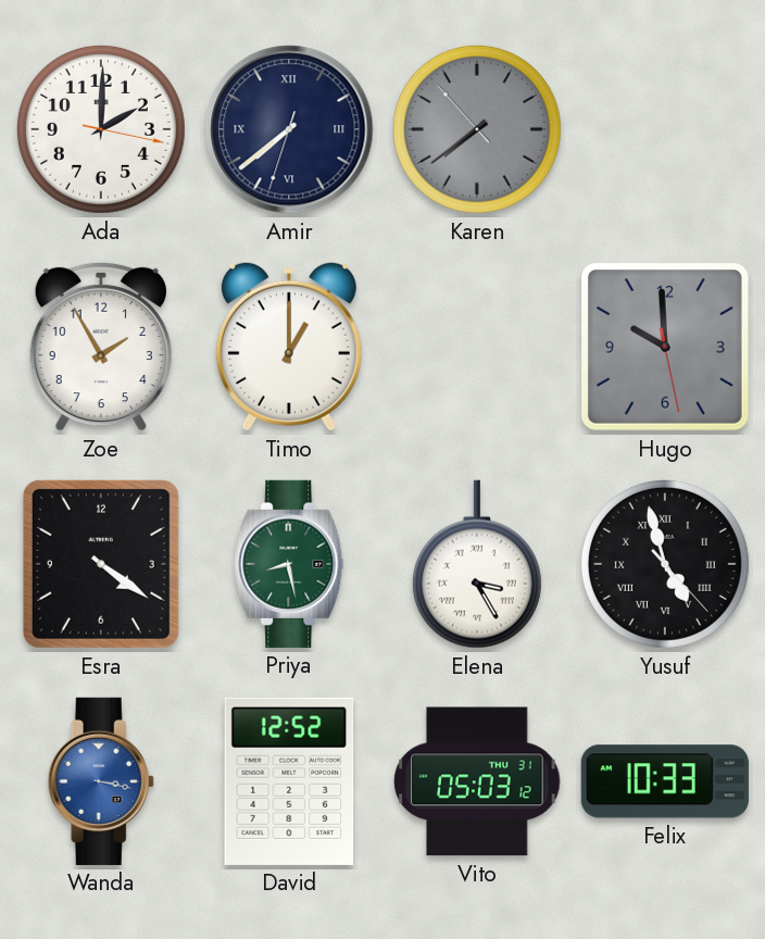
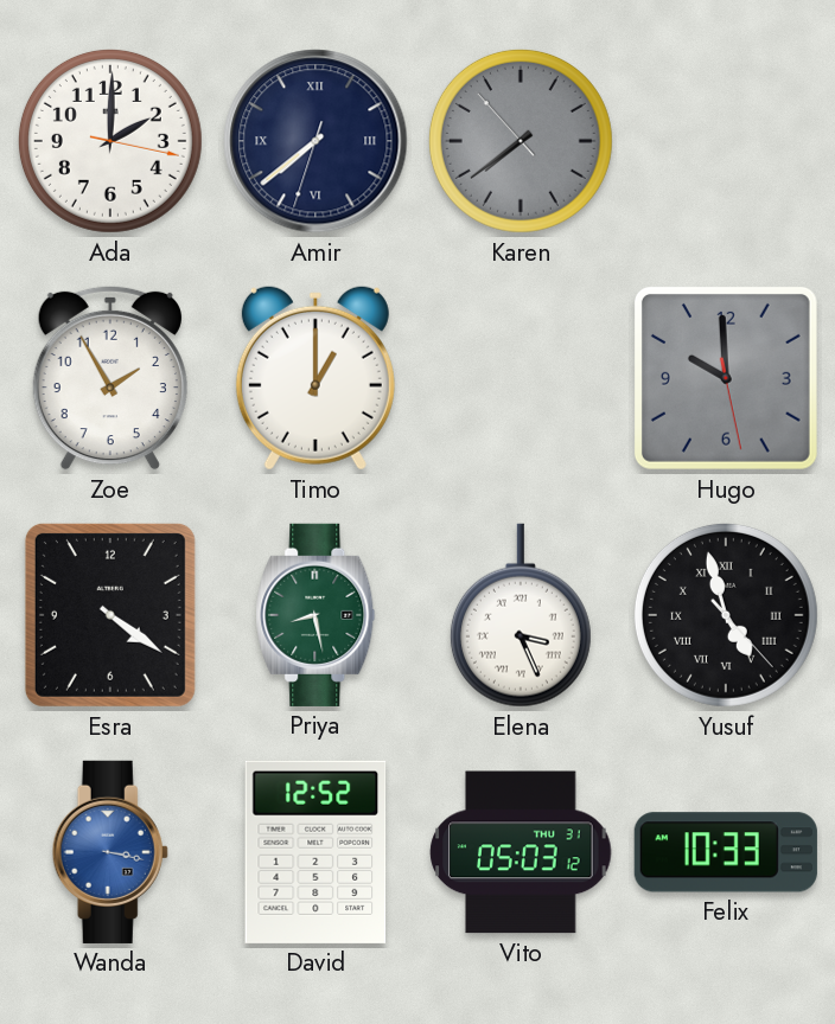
Elena: 3:25 -> 3:26 (521, 615)
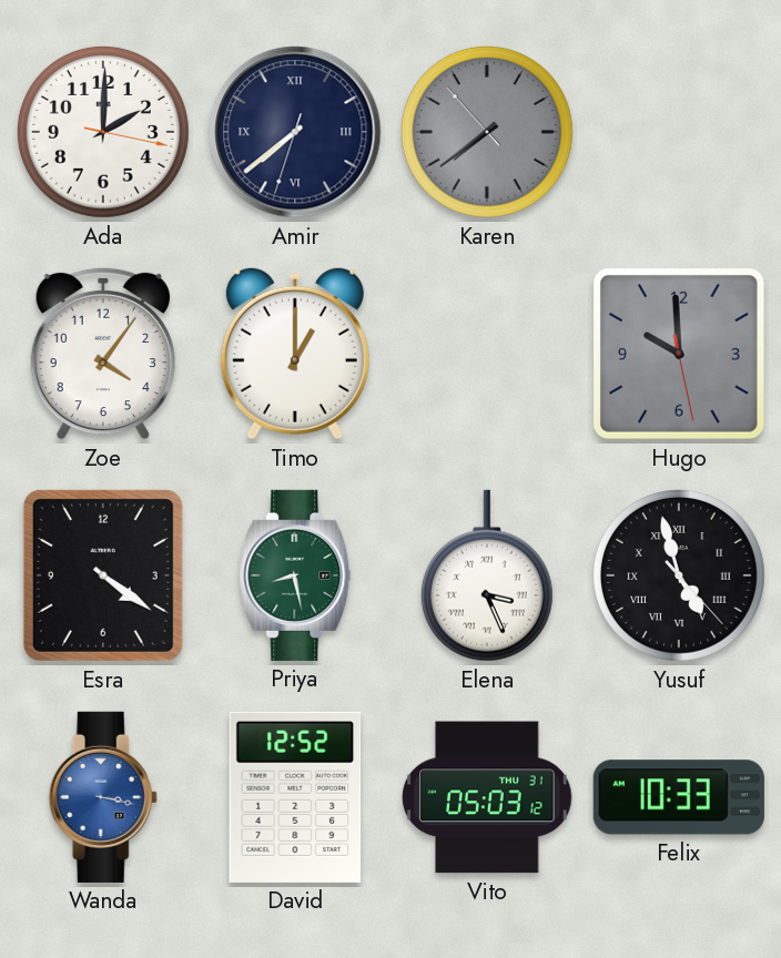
Zoe: 1:55 -> 4:06 (103, 354)
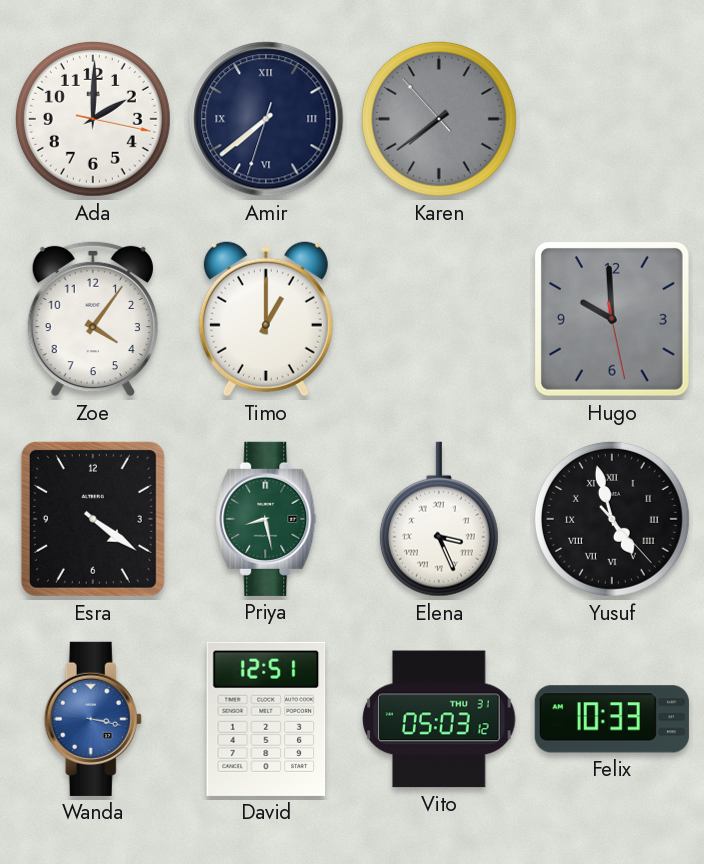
David: 12:52 -> 12:51 (266, 719)
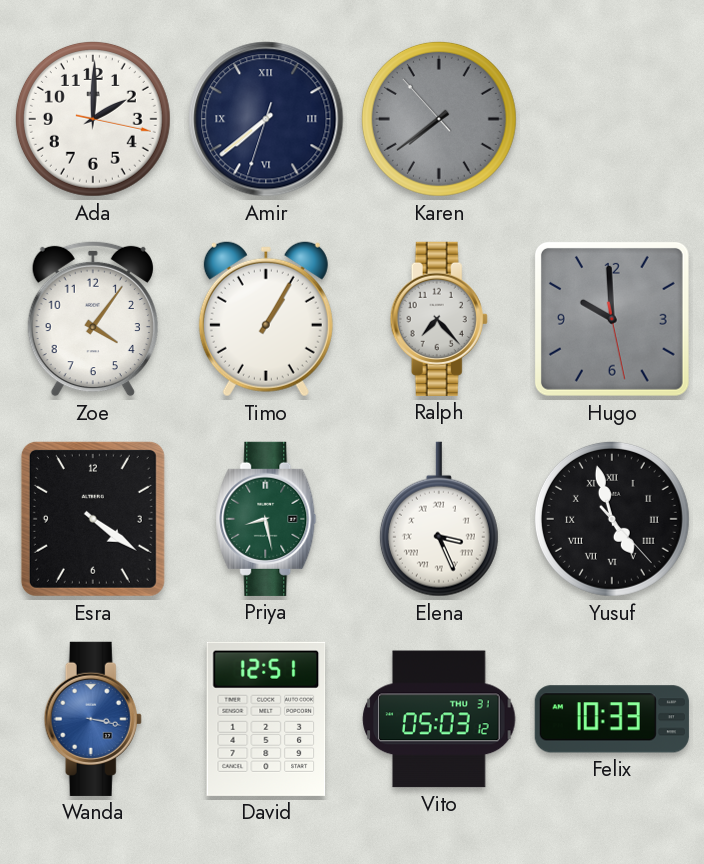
Timo: 1:00 -> 1:05 (266, 319)
Ralph: none -> 7:23 (439, 319)
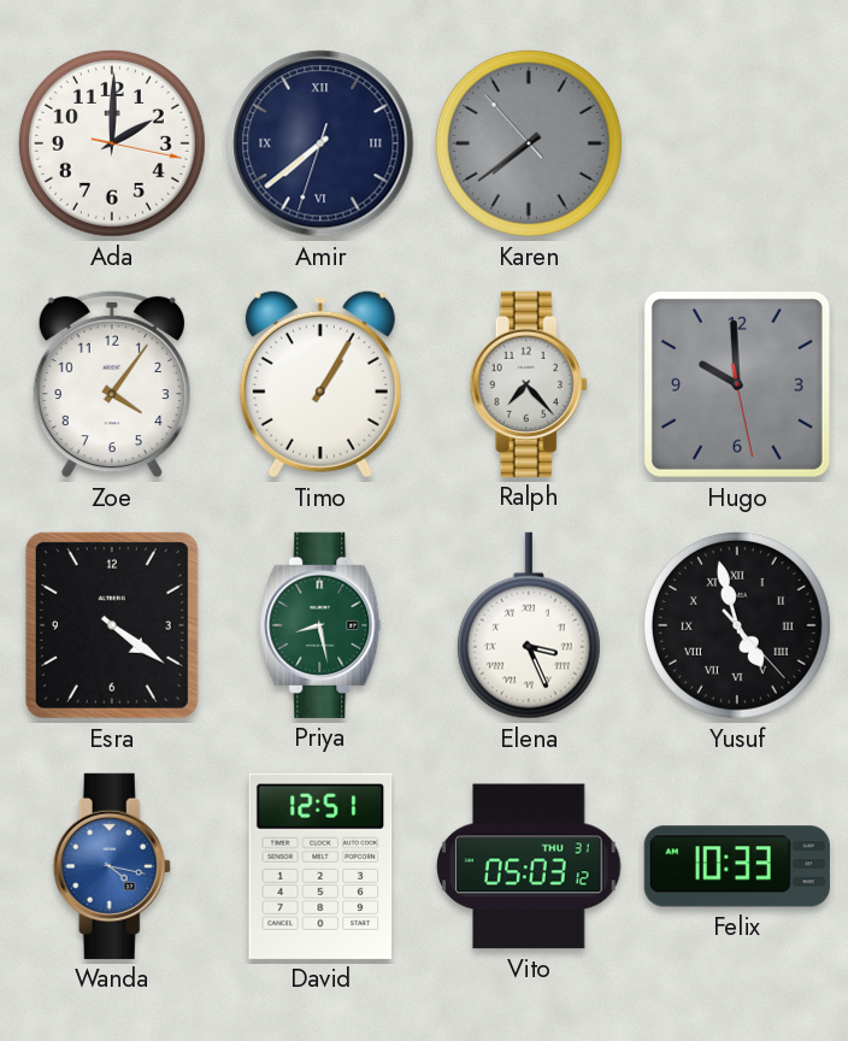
Wanda: 3:17 -> 4:17 (112, 866)
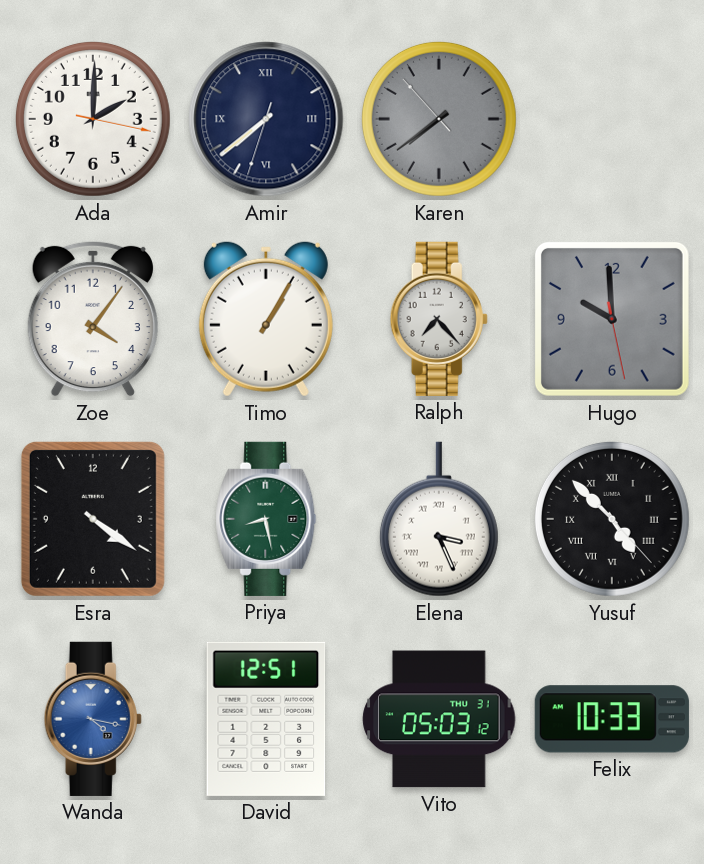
Yusuf: 4:57 -> 4:52 (612, 519)
